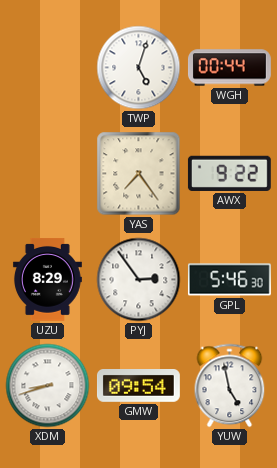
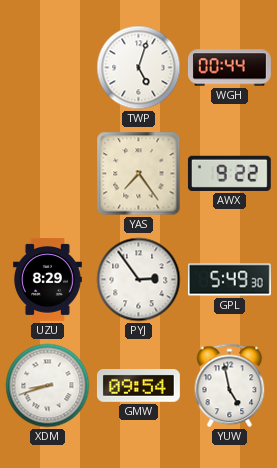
GPL: 5:46 -> 5:49 (229, 280)
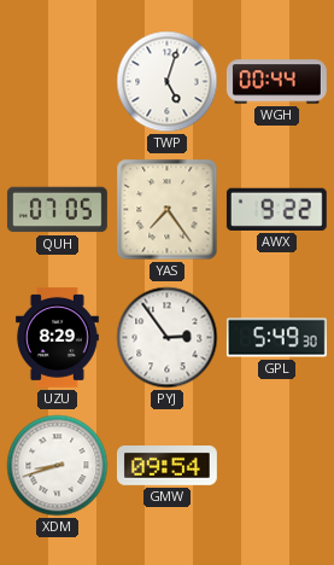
QUH: none -> 07:05 (57, 210)
YUW: 4:58 -> none (230, 386)
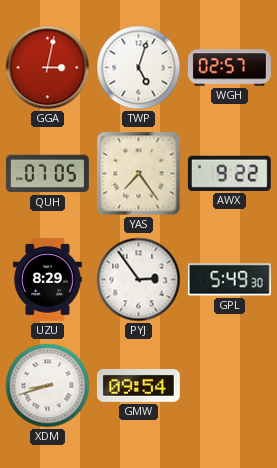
GGA: none -> 3:02 (48, 68)
WGH: 00:44 -> 02:57 (229, 68)
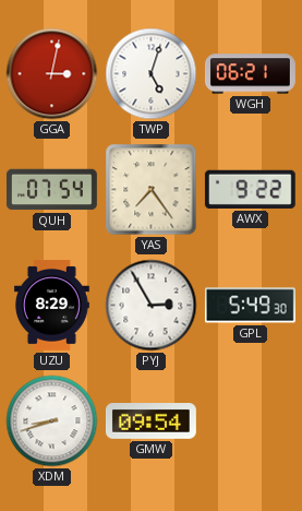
WGH: 02:57 -> 06:21 (250, 74)
QUH: 07:05 -> 07:54 (51, 190)
PYJ: 2:54 -> 2:55 (152, 306)
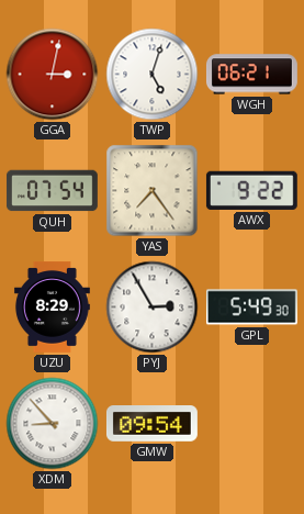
XDM: 8:42 -> 8:53 (53, 424)
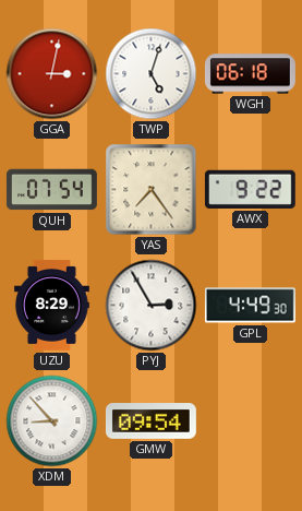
WGH: 06:21 -> 06:18 (250, 74)
GPL: 5:49 -> 4:49 (250, 306)
